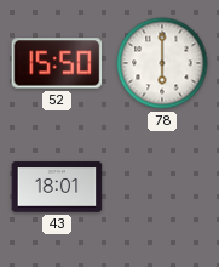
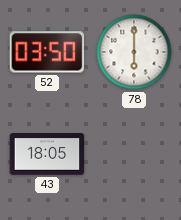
52: 15:50 -> 03:50 (47, 52)
43: 18:01 -> 18:05 (47, 154)
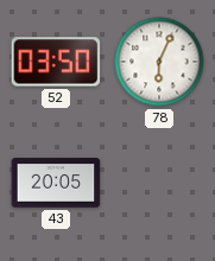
78: 6:00 -> 6:04 (159, 62)
43: 18:05 -> 20:05 (56, 183)
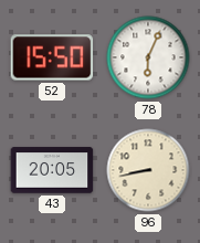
52: 03:50 -> 15:50 (52, 57)
96: none -> 8:43 (148, 170)
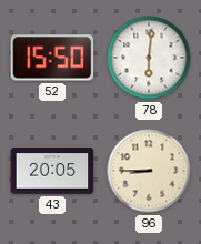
78: 6:04 -> 6:01 (149, 58)
96: 8:43 -> 8:45 (149, 171)
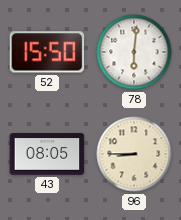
43: 20:05 -> 08:05 (47, 154)
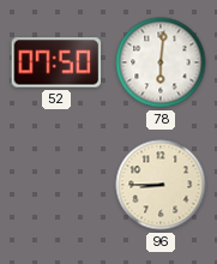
52: 15:50 -> 07:50 (56, 62)
43: 08:05 -> none (47, 154)
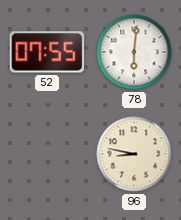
52: 07:50 -> 07:55 (47, 52)
96: 8:45 -> 8:47 (134, 154)
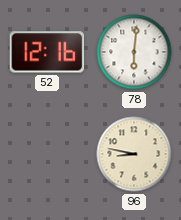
52: 07:55 -> 12:16 (47, 52)
